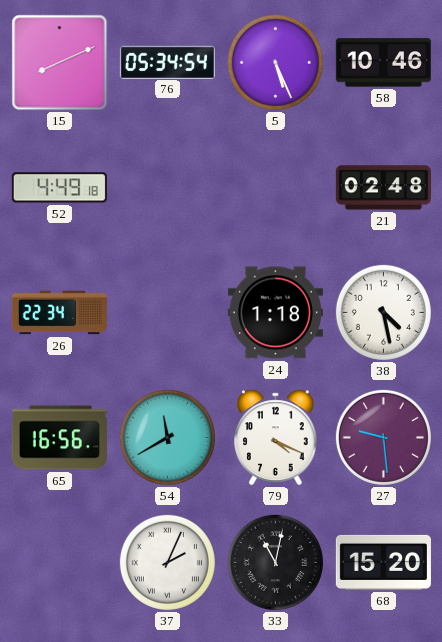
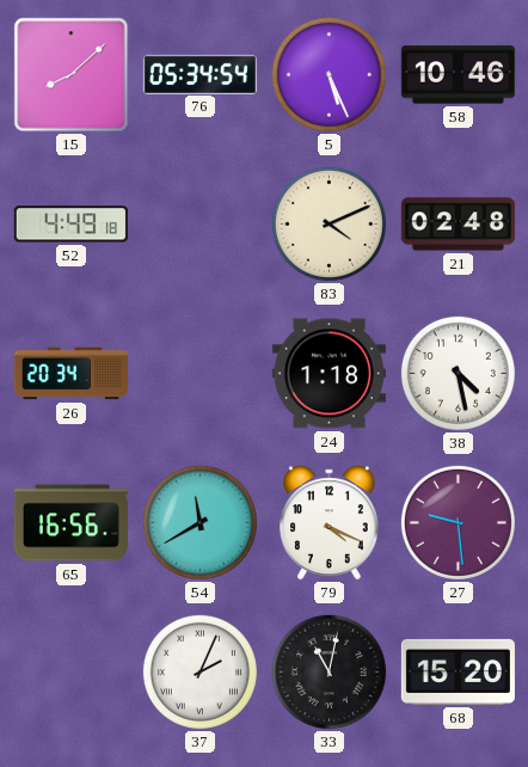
15: 8:11 -> 8:08 (72, 75)
83: none -> 4:11 (329, 223)
26: 22:34 -> 20:34 (70, 374)
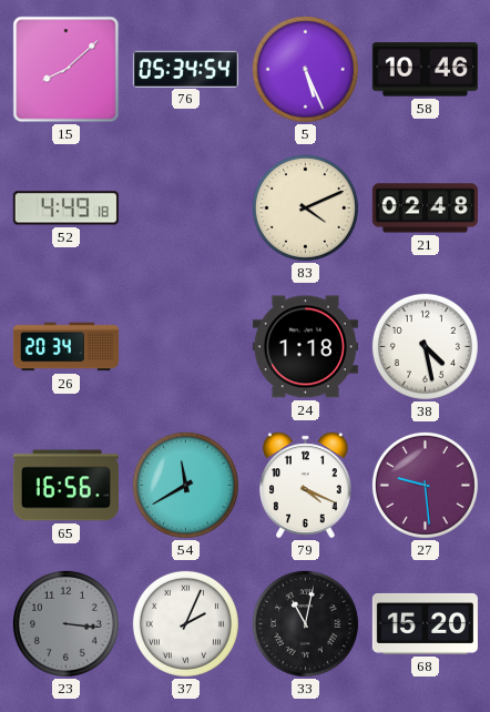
23: none -> 3:16 (65, 623)
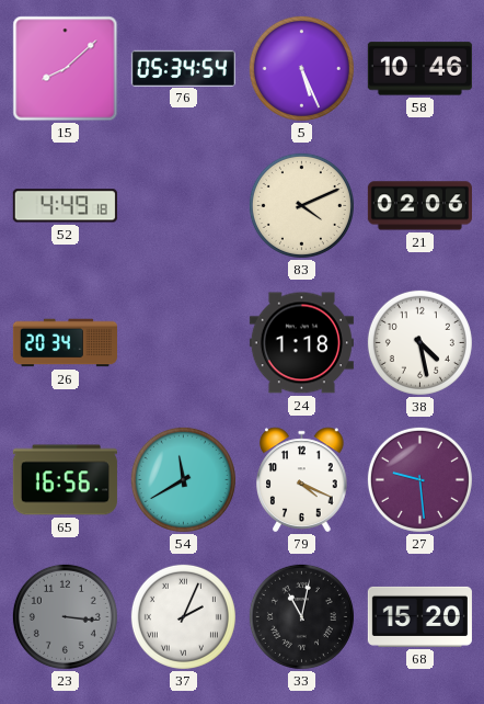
21: 02:48 -> 02:06 (419, 206)
